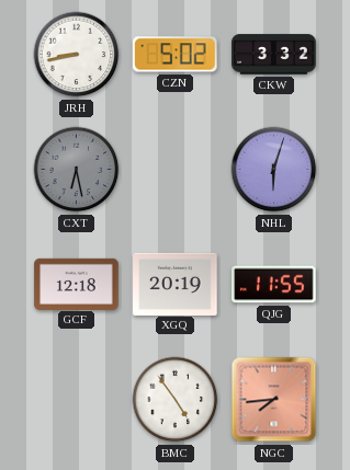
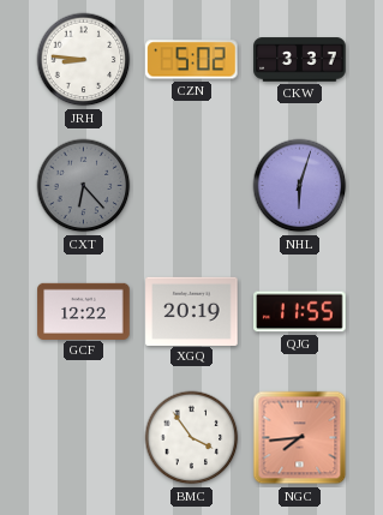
JRH: 8:43 -> 8:46 (84, 60)
CKW: 3:32 -> 3:37 (300, 60)
CXT: 6:28 -> 6:23 (84, 186)
GCF: 12:18 -> 12:22 (84, 311)
BMC: 4:54 -> 3:54 (192, 438)
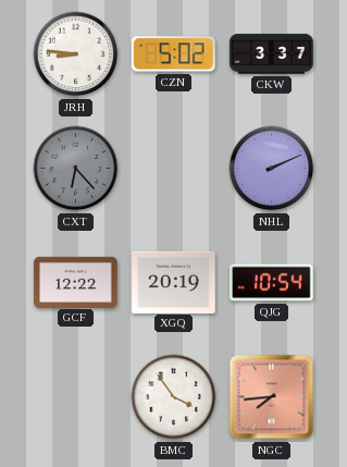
NHL: 6:03 -> 2:11 (272, 169)
QJG: 11:55 -> 10:54 (272, 283)
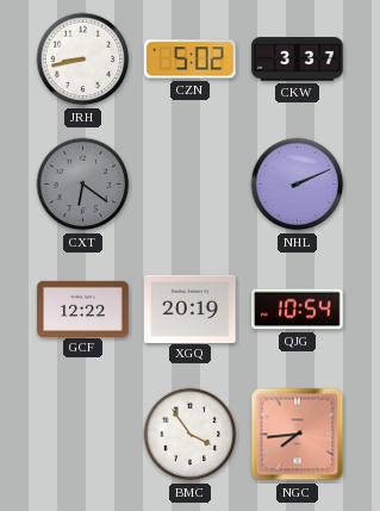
JRH: 8:46 -> 8:43 (83, 60)
CXT: 6:23 -> 6:21 (83, 185)
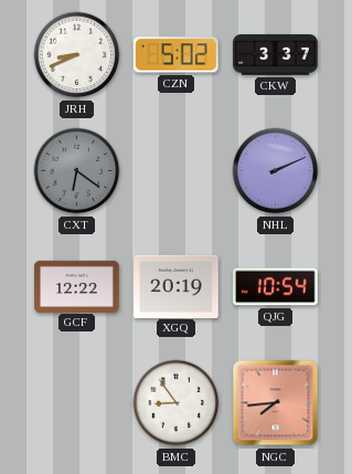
JRH: 8:43 -> 8:41 (77, 55)
BMC: 3:54 -> 8:54 (177, 403)
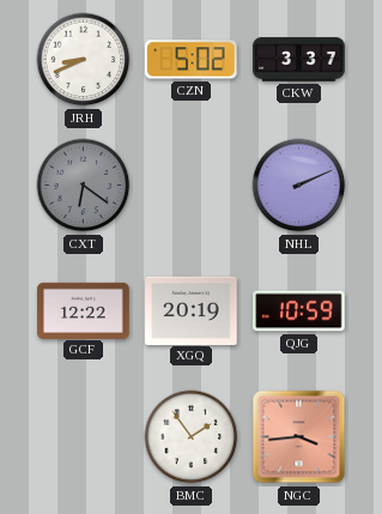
QJG: 10:54 -> 10:59 (299, 312)
BMC: 8:54 -> 1:54 (192, 437)
NGC: 7:44 -> 3:44 (299, 437)
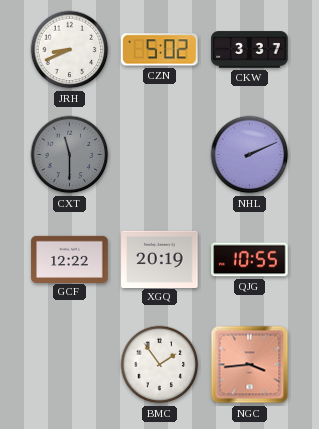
CXT: 6:21 -> 11:30 (70, 155)
QJG: 10:59 -> 10:55 (250, 260)
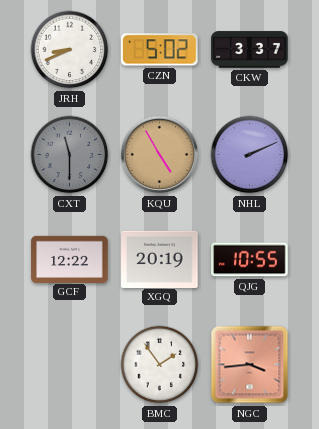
KQU: none -> 4:55 (160, 155)
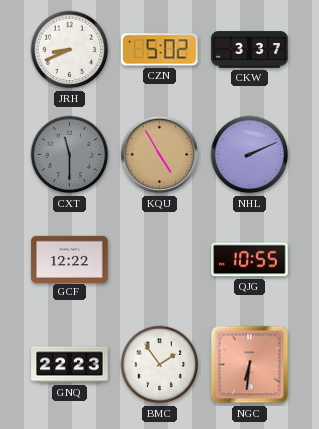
XGQ: 20:19 -> none (160, 259)
GNQ: none -> 22:23 (70, 365)
NGC: 3:44 -> 6:31 (250, 365)
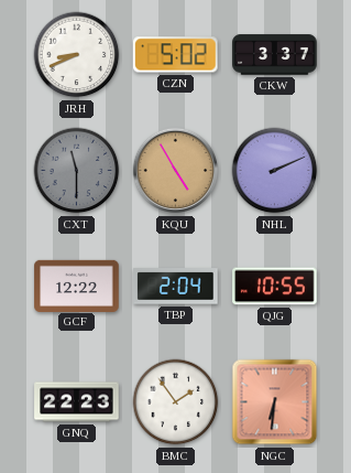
TBP: none -> 2:04 (176, 287)
